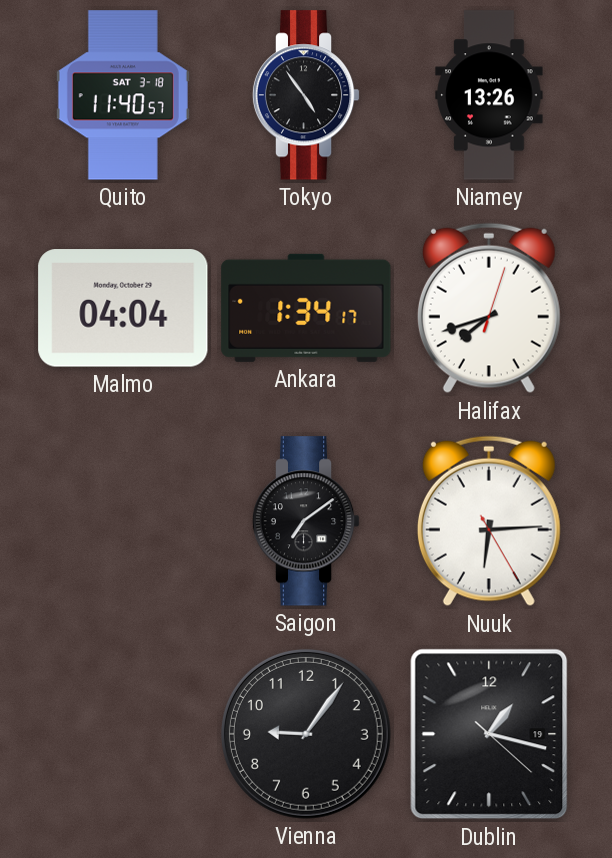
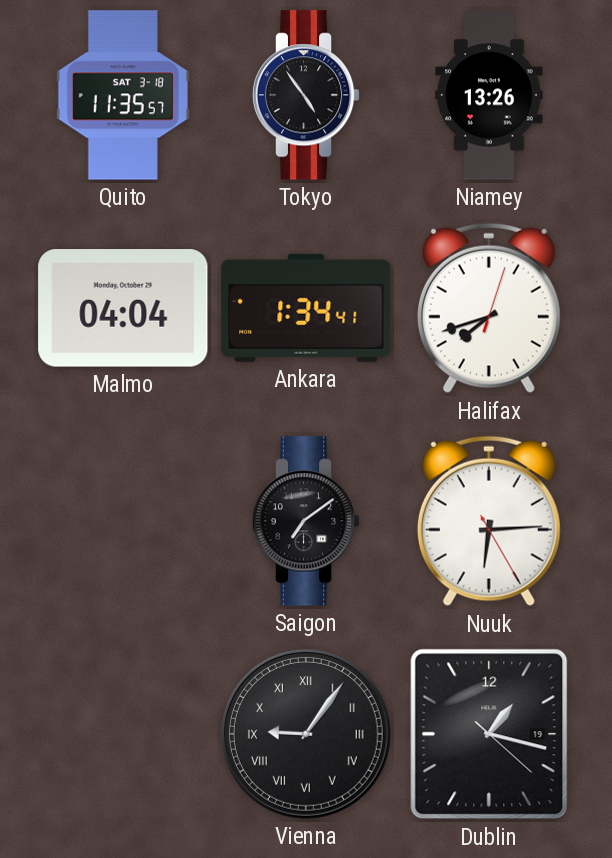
Quito: 11:40 -> 11:35 (123, 95)
Ankara: 1:34:17 -> 1:34:41 (306, 308)
Vienna numerals: Arabic -> Roman (306, 734)
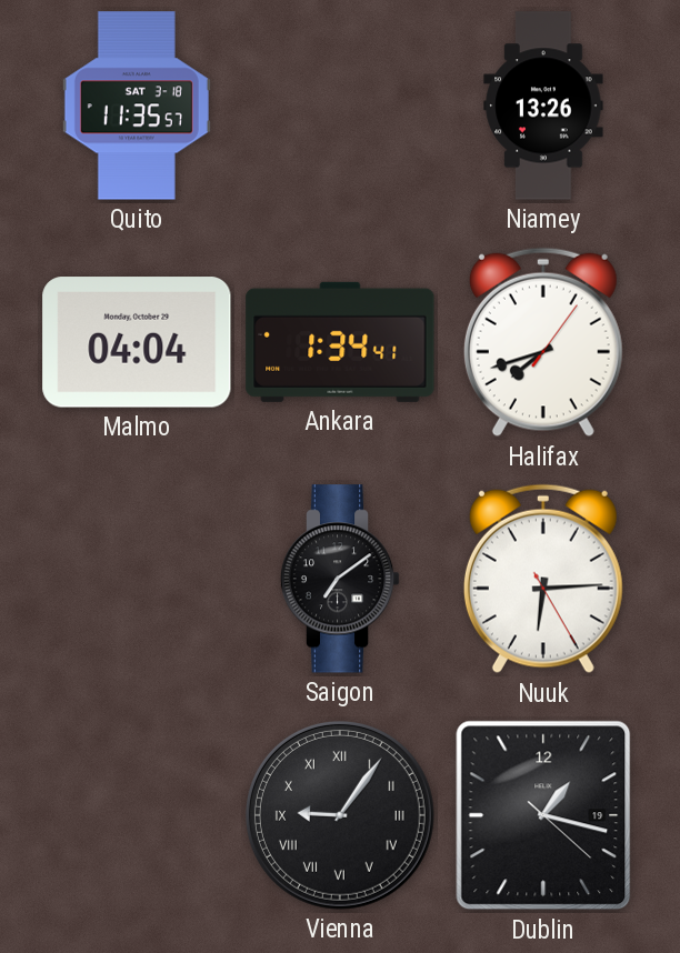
Tokyo: 4:54 -> none (306, 95)
Halifax: 7:42:03 -> 7:42:06 (543, 342)
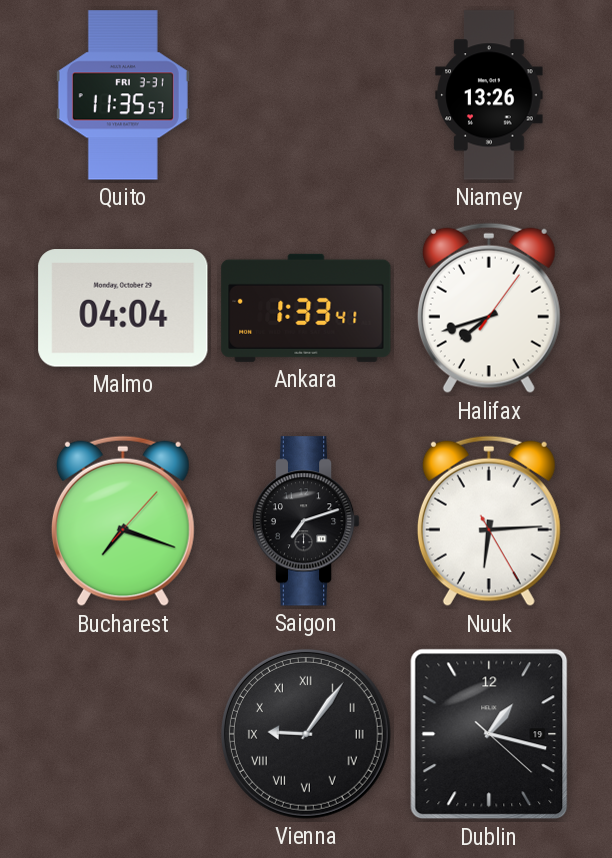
Quito date: SAT 3-18 -> FRI 3-31 (123, 95)
Ankara: 1:34 -> 1:33 (306, 308)
Bucharest: none -> 7:18 (123, 521)
Saigon: 7:09 -> 7:12 (306, 521)
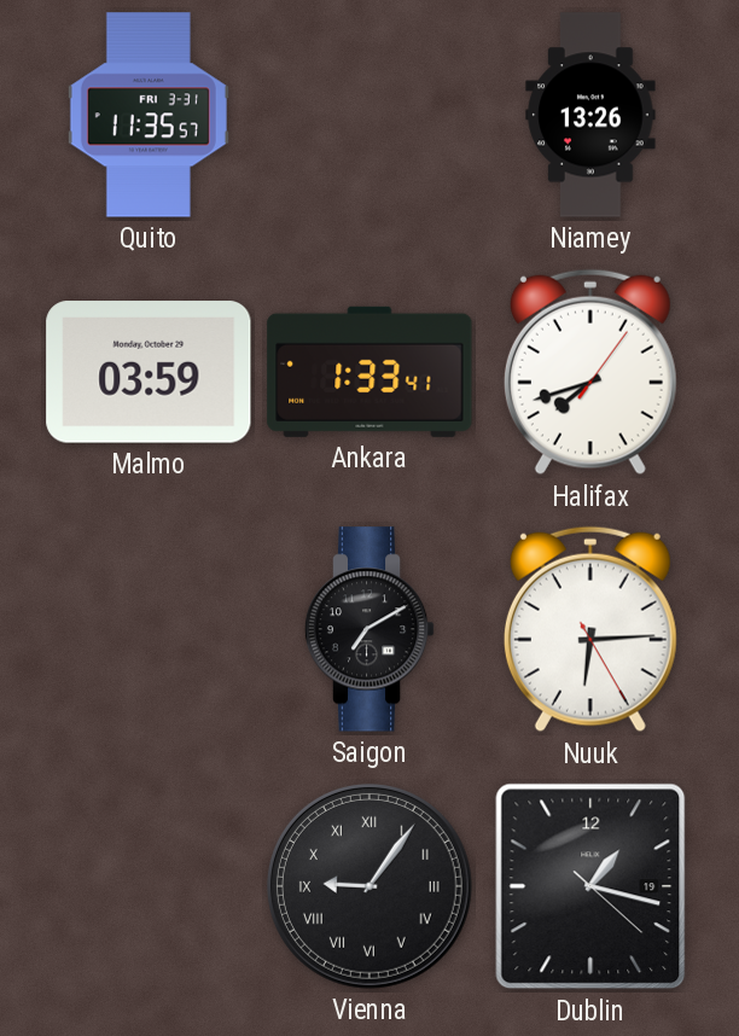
Malmo: 04:04 -> 03:59 (149, 372)
Bucharest: 7:18 -> none (123, 521)
Saigon: 7:12 -> 7:10 (369, 629)
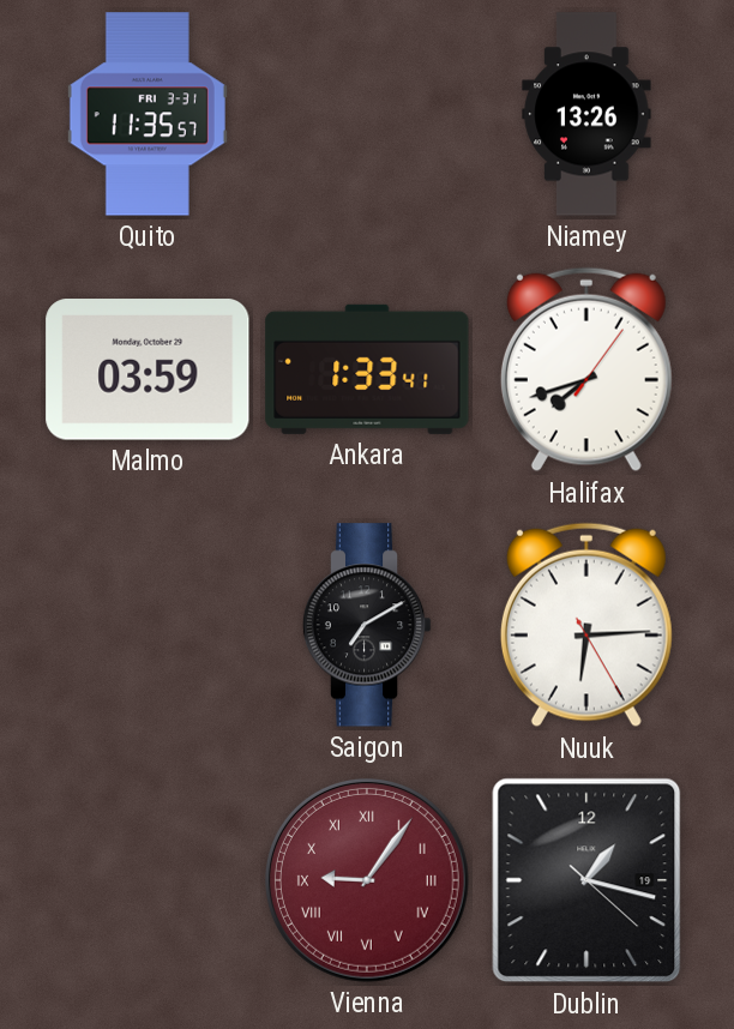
Vienna dial: black -> burgundy (367, 880)
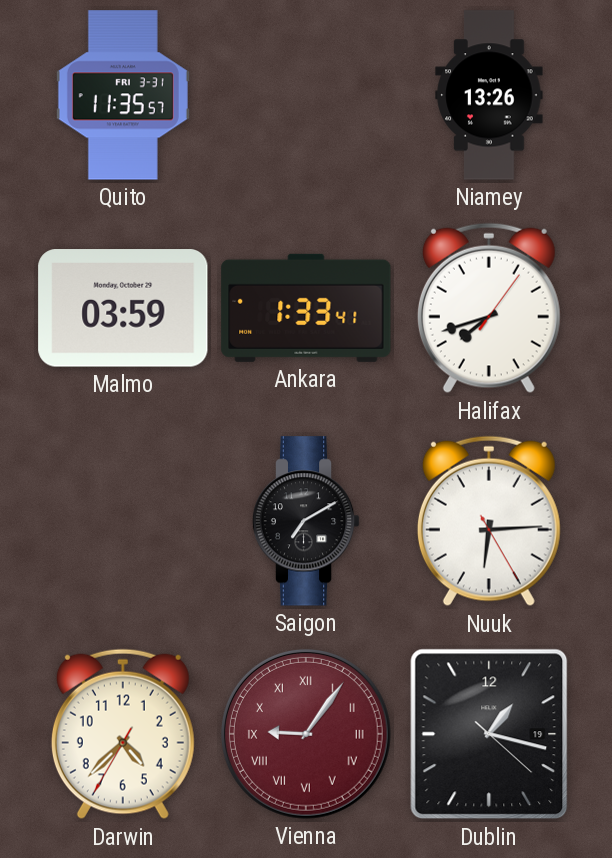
Darwin: none -> 4:37 (123, 734)
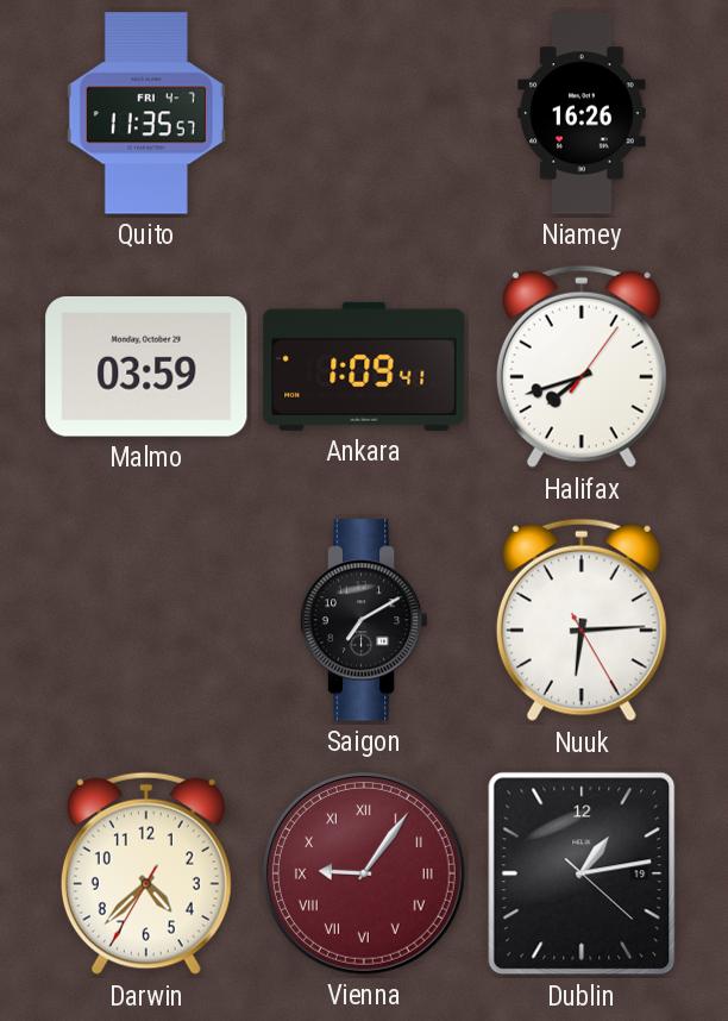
Quito date: FRI 3-31 -> FRI 4-7 (146, 113)
Niamey: 13:26 -> 16:26 (582, 113)
Ankara: 1:33 -> 1:09 (364, 367)
Dublin: 1:17 -> 1:13 (582, 873)
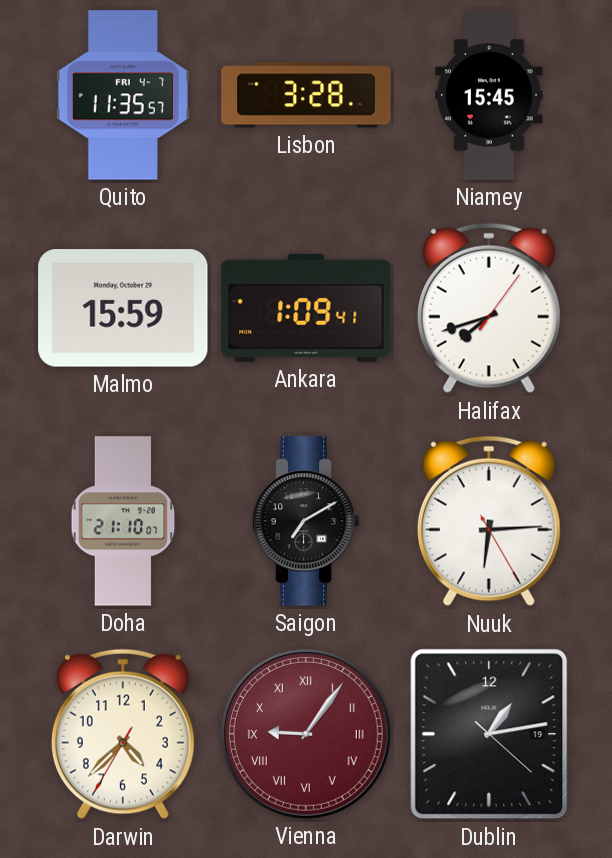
Lisbon: none -> 3:28 (306, 95)
Niamey: 16:26 -> 15:45 (489, 95)
Malmo: 03:59 -> 15:59 (123, 308)
Doha: none -> 21:10 (123, 521)
